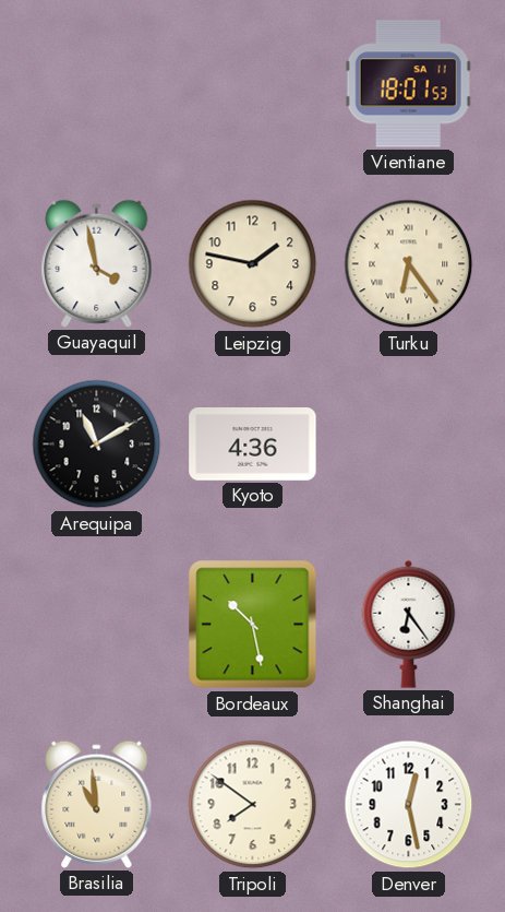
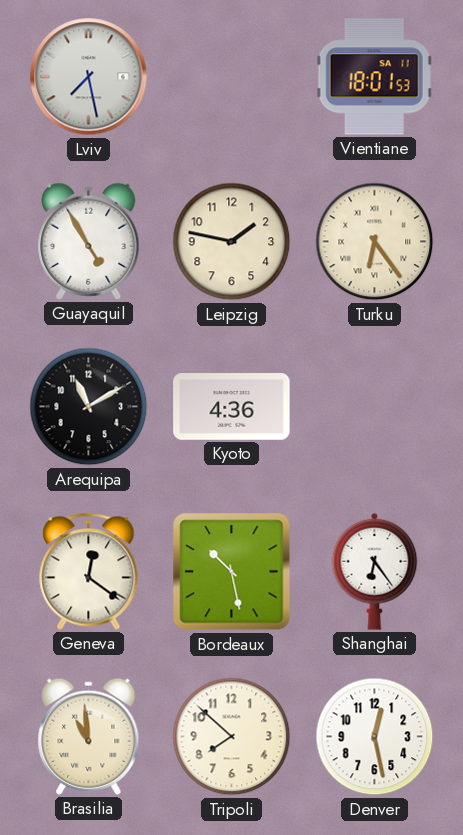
Lviv: none -> 7:28 (89, 77)
Guayaquil: 3:58 -> 4:55 (89, 241)
Geneva: none -> 12:21 (89, 571)
Tripoli: 7:51 -> 7:52 (232, 737)
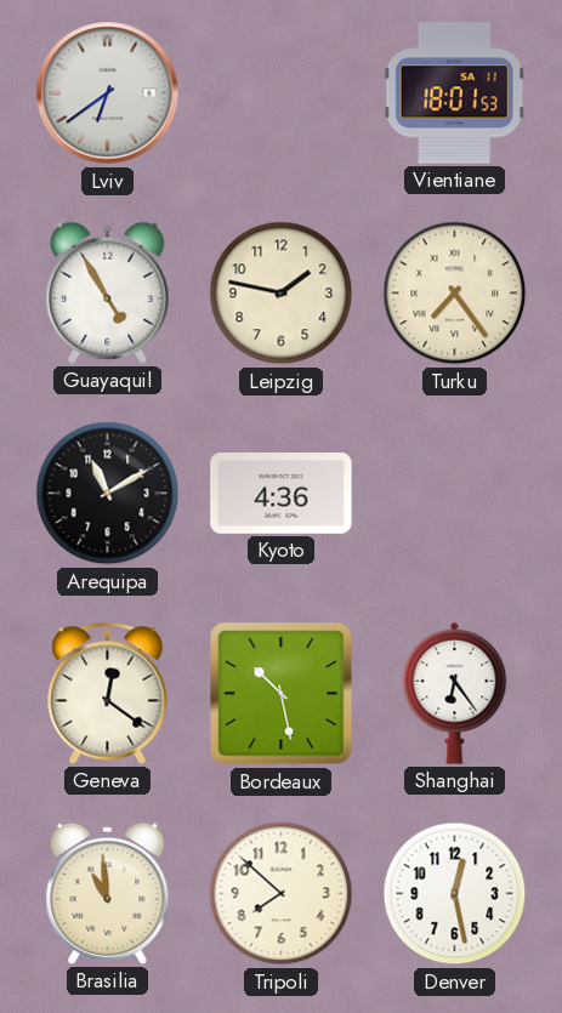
Lviv: 7:28 -> 6:39 (108, 93)
Turku: 6:24 -> 7:24 (455, 294)
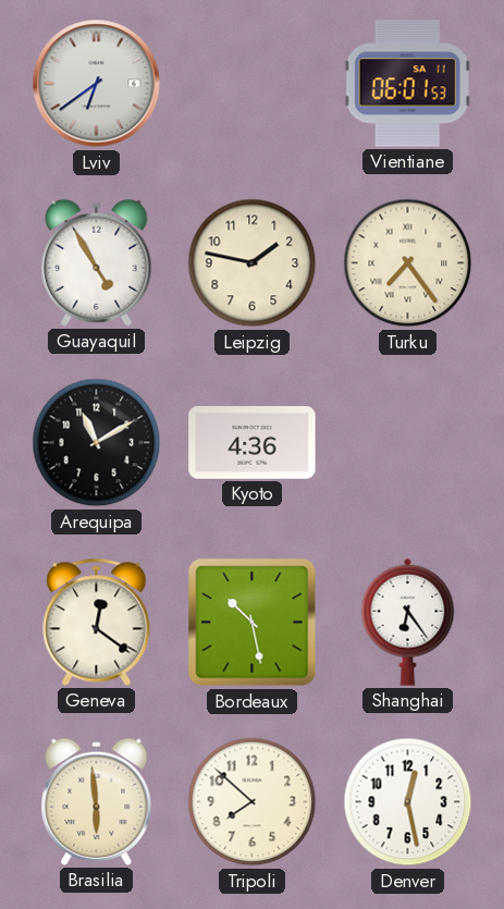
Vientiane: 18:01 -> 06:01 (407, 84)
Brasilia: 10:59 -> 5:59 (97, 801)
